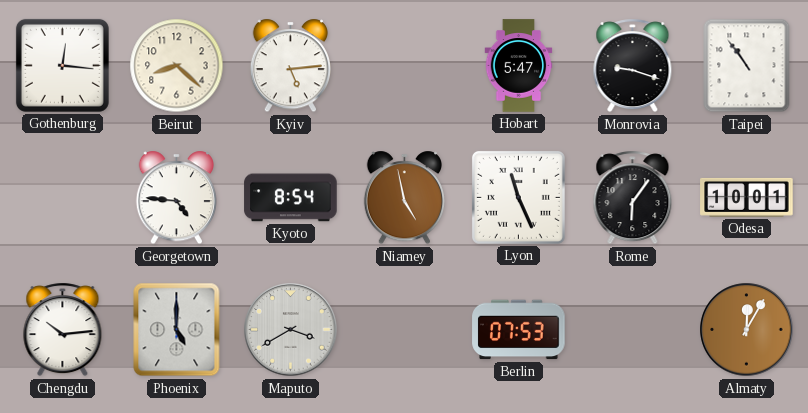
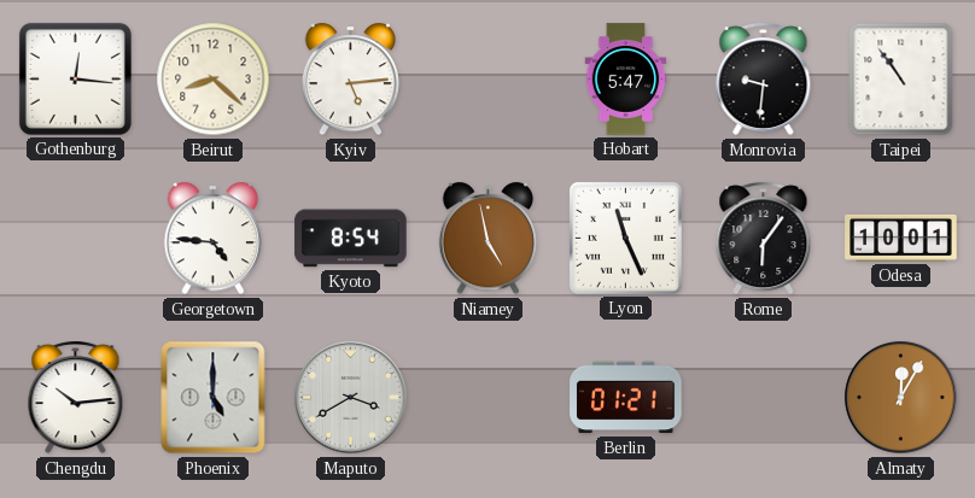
Monrovia: 9:18 -> 9:31 (764, 80)
Berlin: 07:53 -> 01:21 (626, 398)
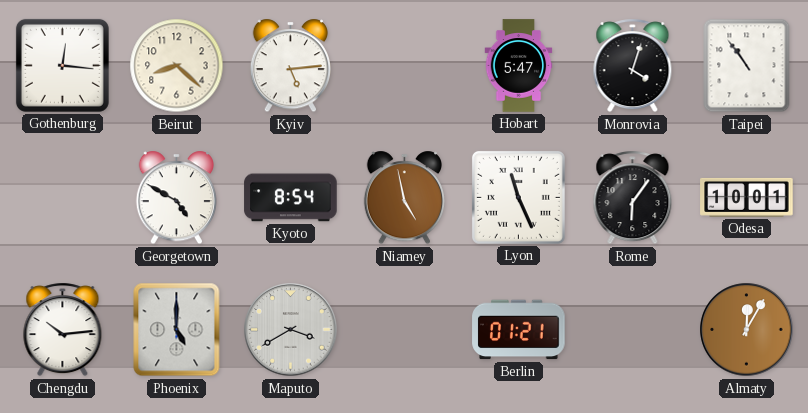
Monrovia: 9:31 -> 4:03 (633, 66)
Georgetown: 4:46 -> 4:50 (176, 198)
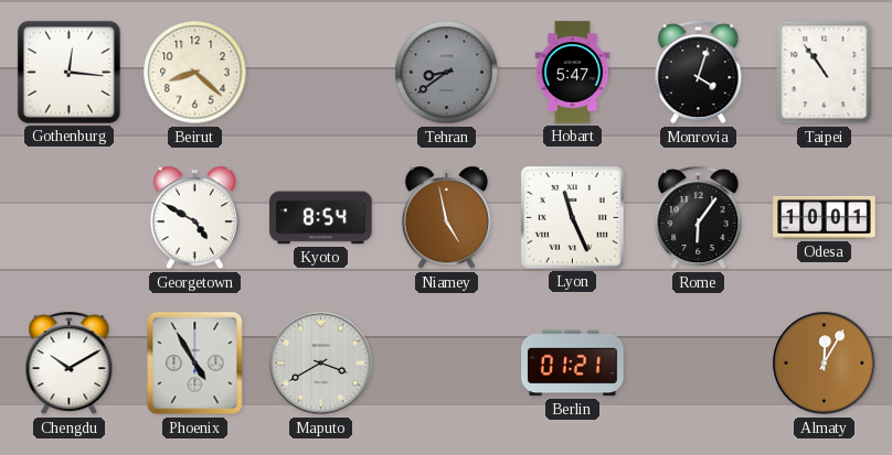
Kyiv: 5:14 -> none (290, 66)
Tehran: none -> 8:39 (447, 73)
Chengdu: 10:14 -> 10:10 (70, 364)
Phoenix: 5:00 -> 4:55 (195, 364)
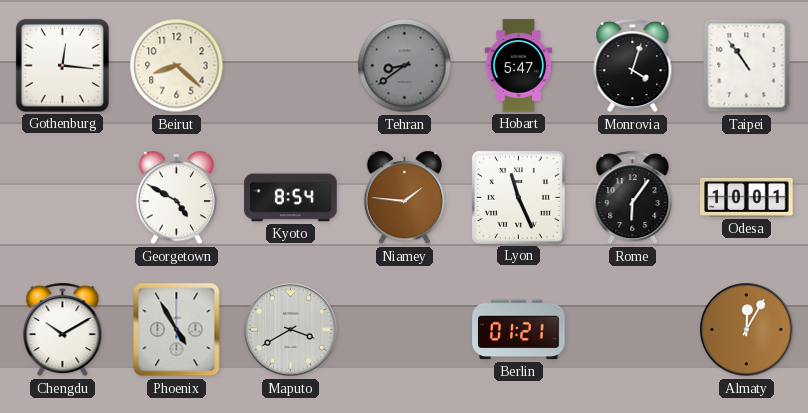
Niamey: 4:58 -> 1:46 (404, 198)
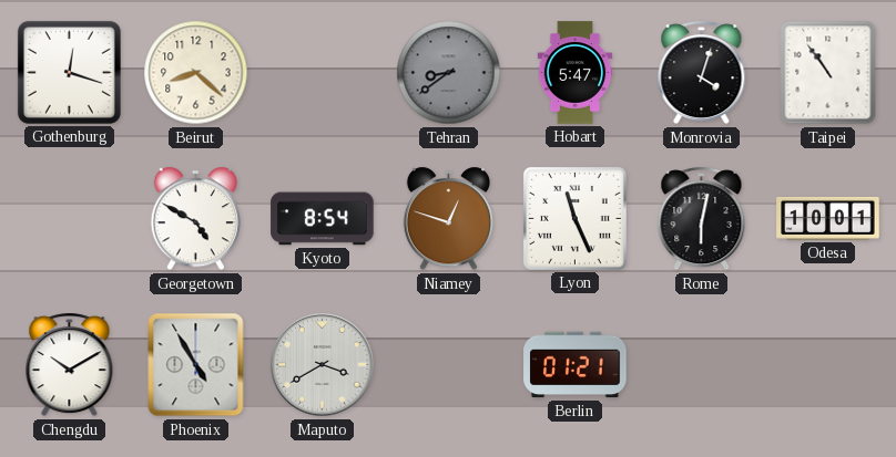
Gothenburg: 12:16 -> 12:18 (69, 72)
Niamey: 1:46 -> 12:48 (448, 219)
Rome: 6:06 -> 6:02 (702, 219)
Almaty: 12:05 -> none (747, 330)
